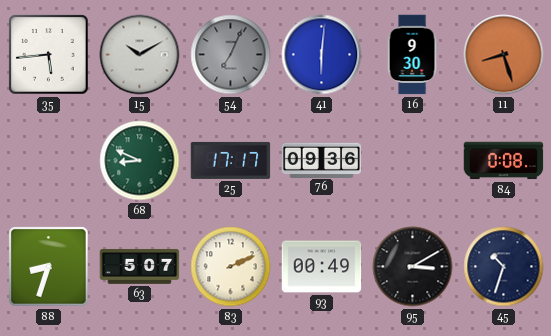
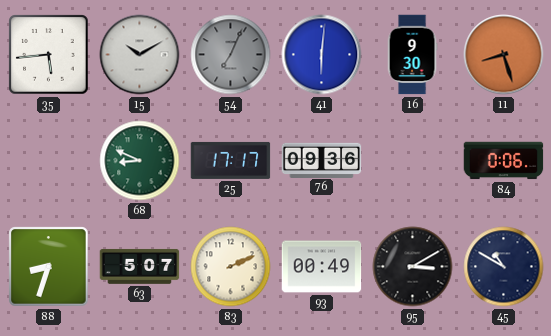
84: 0:08 -> 0:06 (504, 161)
45: 10:33 -> 10:50 (504, 267)
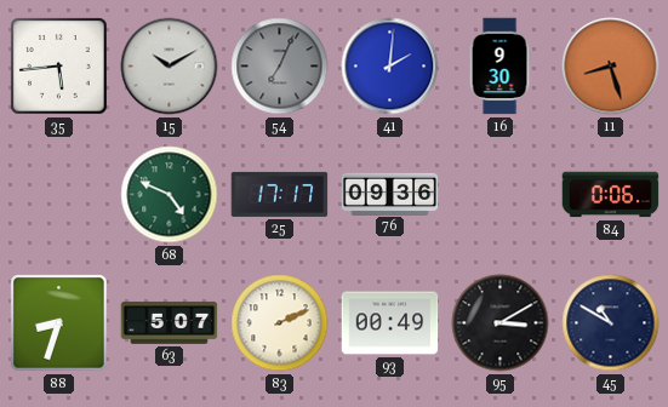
41: 6:01 -> 2:01 (390, 67)
68: 8:49 -> 4:49 (170, 195)
